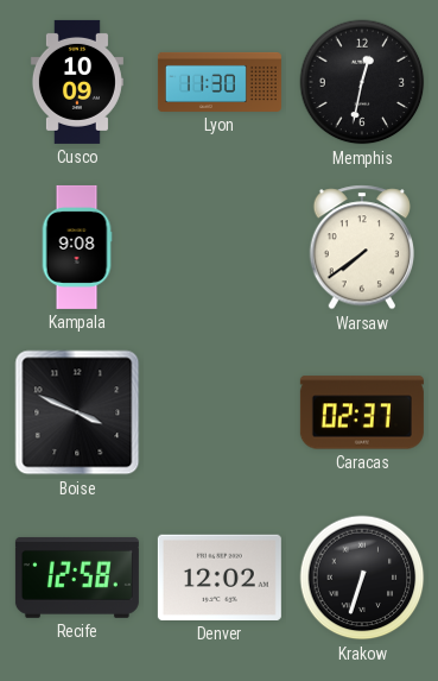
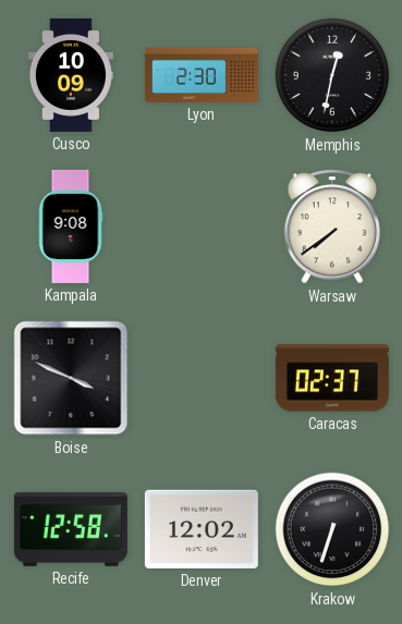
Lyon: 11:30 -> 2:30 (202, 75)
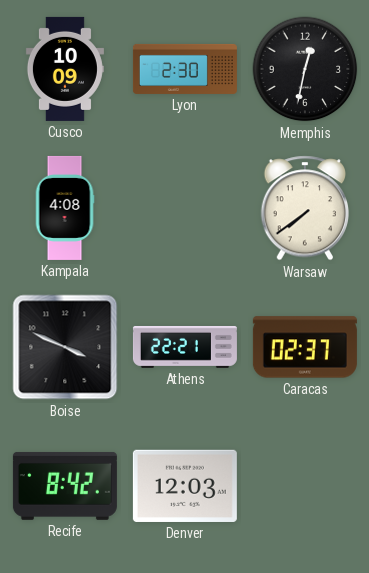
Kampala: 9:08 -> 4:08 (65, 208)
Athens: none -> 22:21 (185, 347)
Recife: 12:58 -> 8:42 (65, 486)
Denver: 12:02 -> 12:03 (185, 486)
Krakow: 6:33 -> none (332, 529)
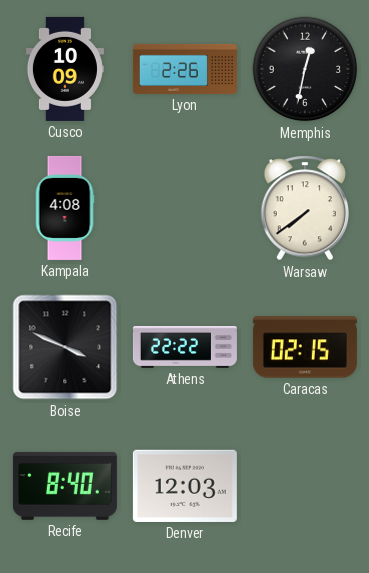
Lyon: 2:30 -> 2:26 (185, 69)
Athens: 22:21 -> 22:22 (185, 347)
Caracas: 02:37 -> 02:15 (305, 347)
Recife: 8:42 -> 8:40 (65, 486)
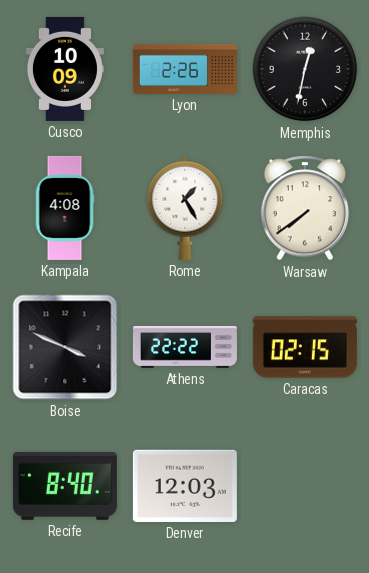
Rome: none -> 1:25 (185, 208)
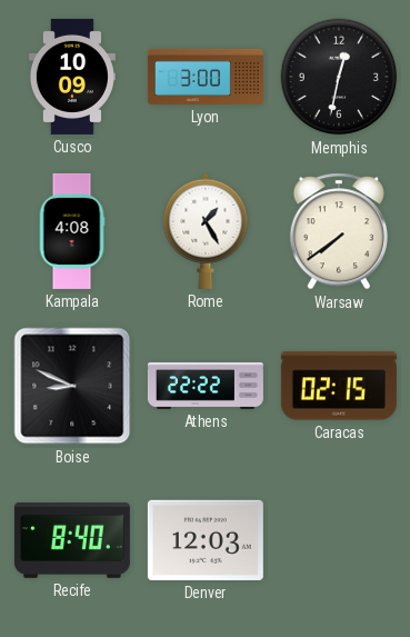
Lyon: 2:26 -> 3:00 (206, 77)
Boise: 3:49 -> 8:49 (72, 386)
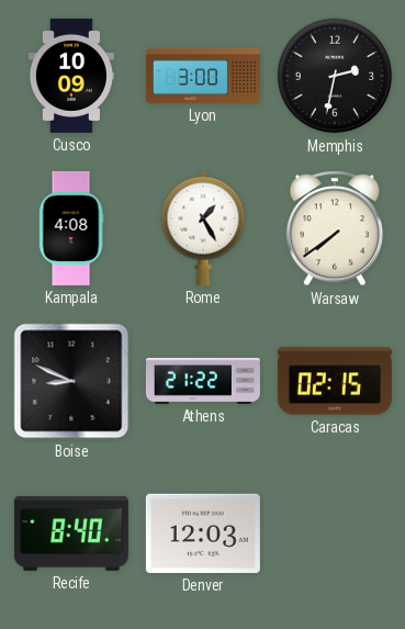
Memphis: 12:32 -> 2:32 (335, 76)
Athens: 22:22 -> 21:22 (203, 381)
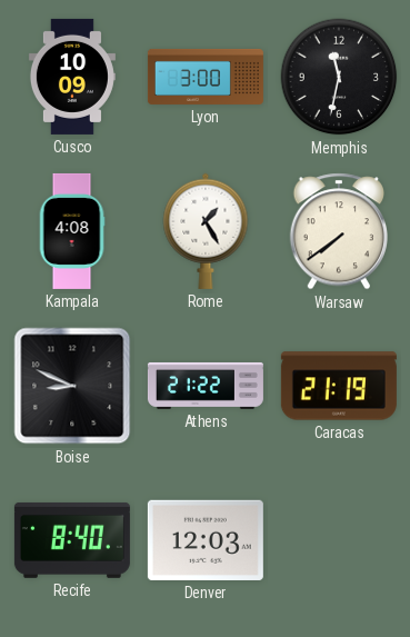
Memphis: 2:32 -> 11:32 (339, 77)
Caracas: 02:15 -> 21:19 (339, 386)
